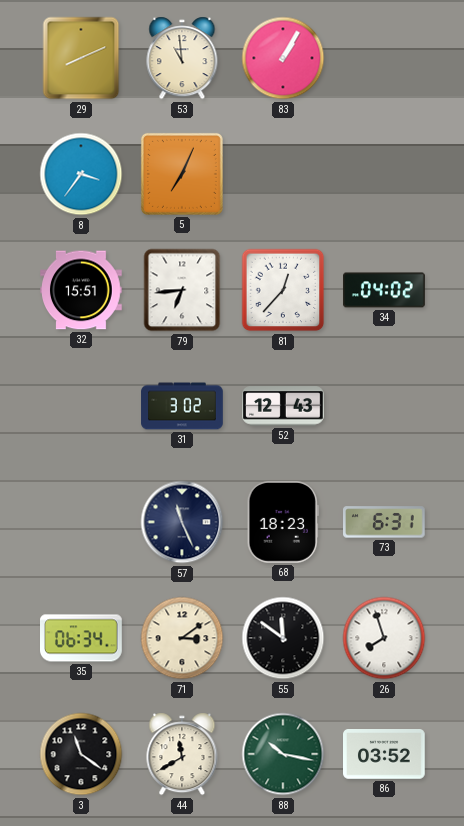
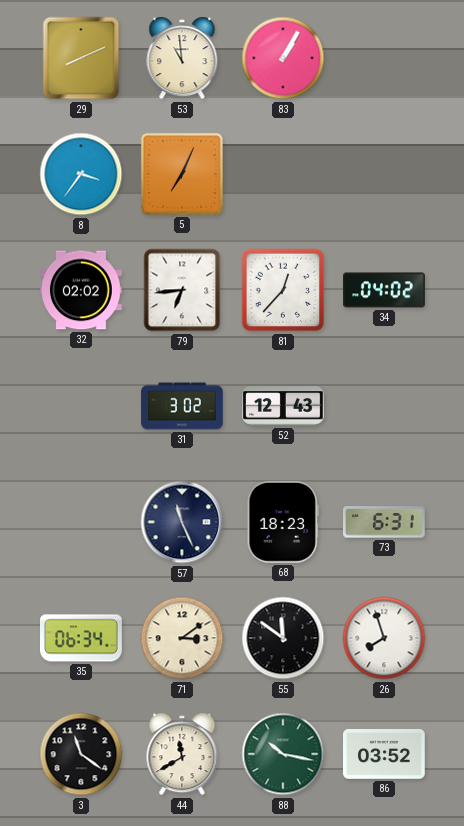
32: 15:51 -> 02:02 (82, 290)
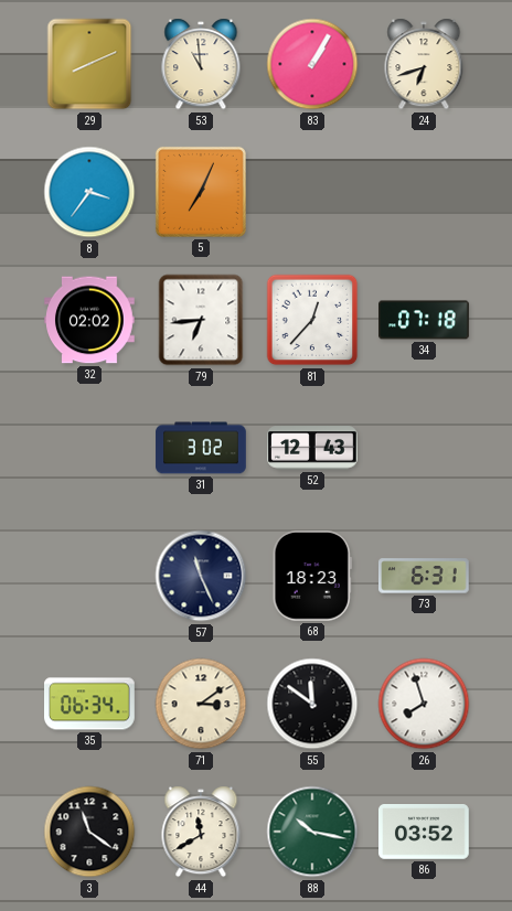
24: none -> 6:42 (424, 64)
34: 04:02 -> 07:18 (424, 320)
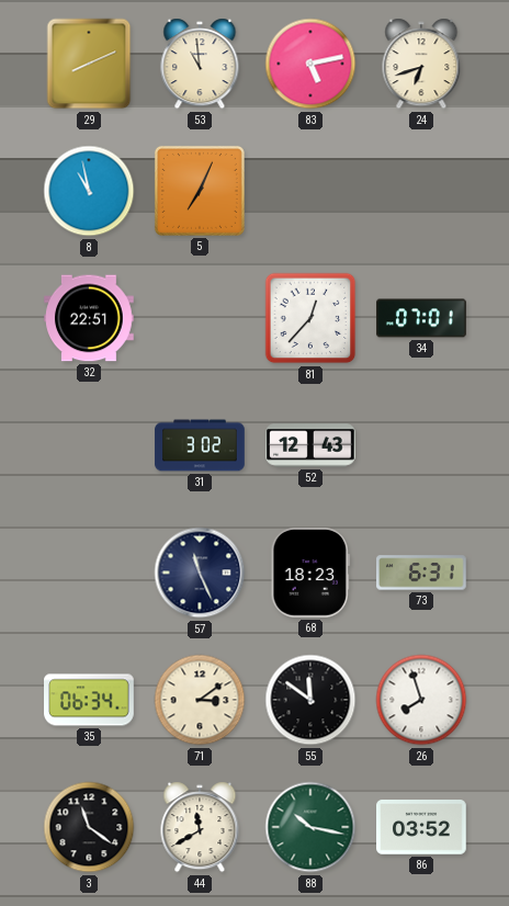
83: 1:05 -> 5:13 (310, 64)
8: 3:36 -> 10:58 (89, 191)
32: 02:02 -> 22:51 (90, 318)
79: 6:44 -> none (201, 320)
34: 07:18 -> 07:01 (421, 318)
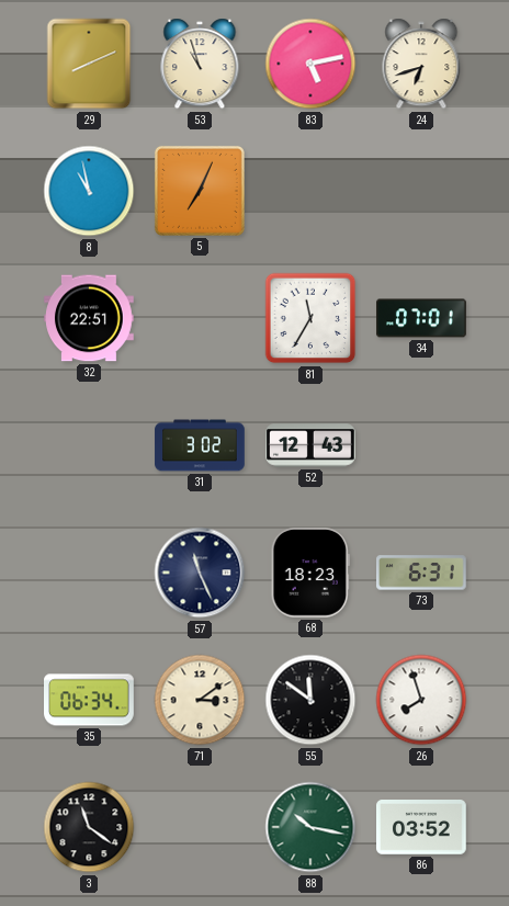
53: 10:59 -> 10:57 (200, 64)
81: 12:37 -> 11:35 (310, 318)
44: 11:40 -> none (200, 827)
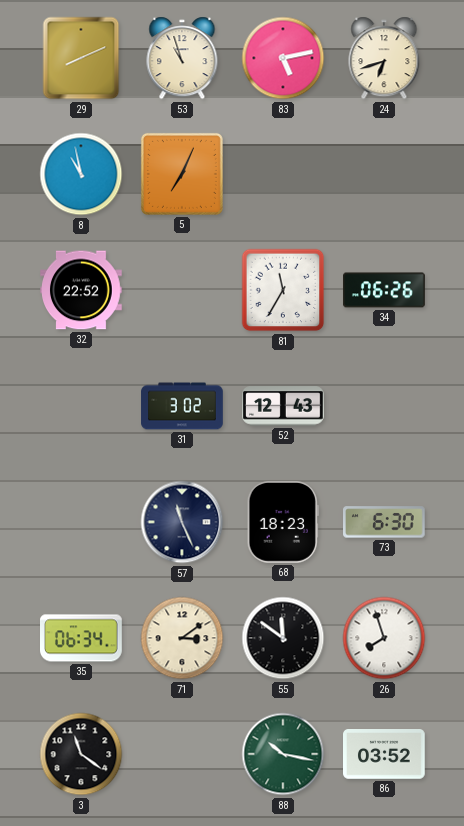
32: 22:51 -> 22:52 (82, 290)
34: 07:01 -> 06:26 (384, 290)
73: 6:31 -> 6:30 (385, 522)
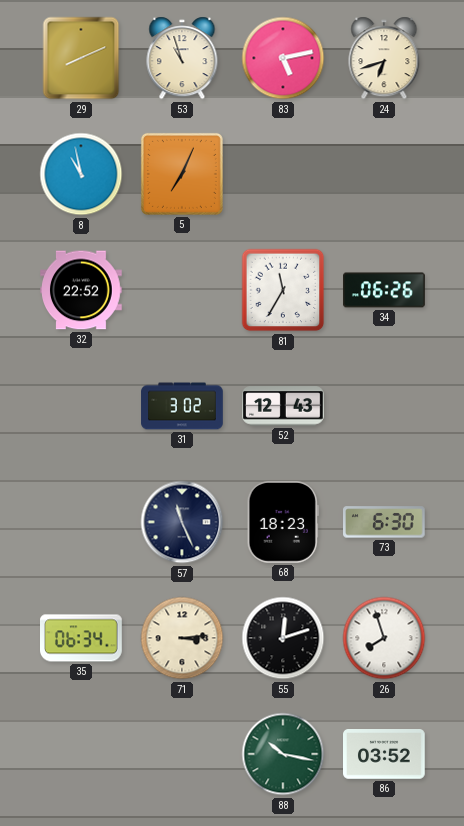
71: 3:09 -> 3:14 (182, 638)
55: 11:51 -> 12:12 (283, 638)
3: 11:21 -> none (81, 754)
